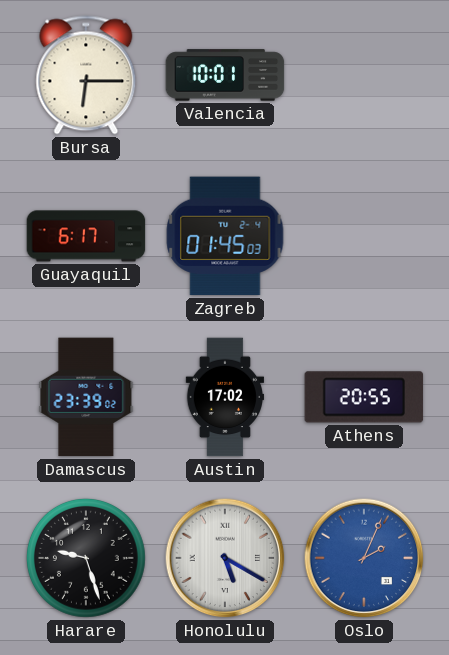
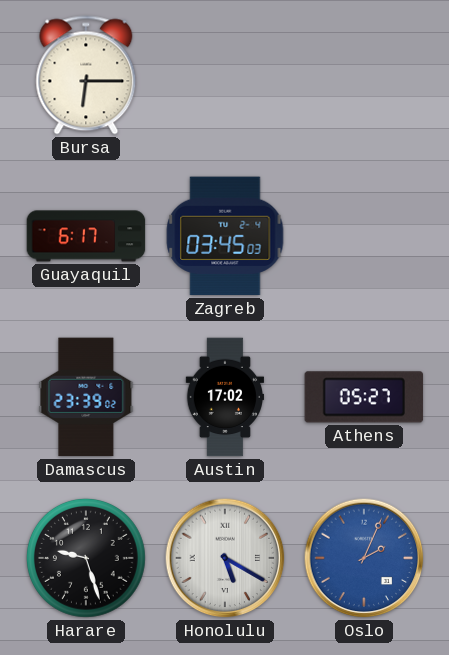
Valencia: 10:01 -> none (225, 75)
Zagreb: 01:45 -> 03:45 (225, 236)
Athens: 20:55 -> 05:27 (364, 397)
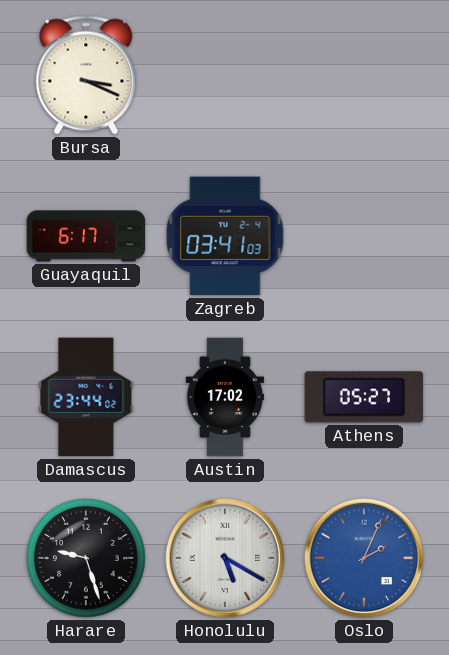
Bursa: 6:15 -> 3:19 (86, 75)
Zagreb: 03:45 -> 03:41 (225, 236)
Damascus: 23:39 -> 23:44 (86, 397)
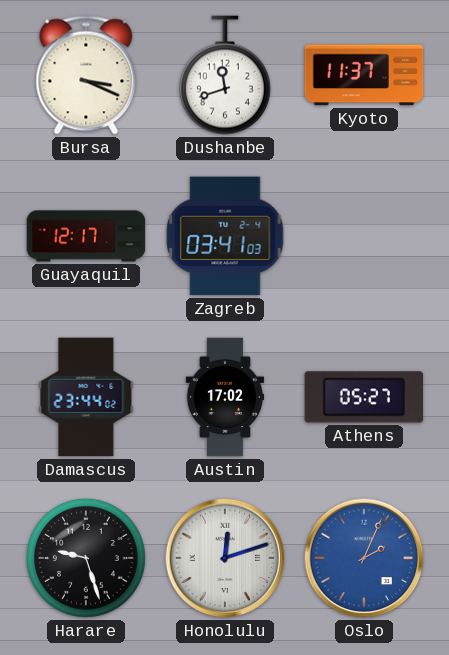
Dushanbe: none -> 11:42 (225, 75)
Kyoto: none -> 11:37 (364, 75)
Guayaquil: 6:17 -> 12:17 (86, 236)
Honolulu: 5:20 -> 12:12 (225, 558)
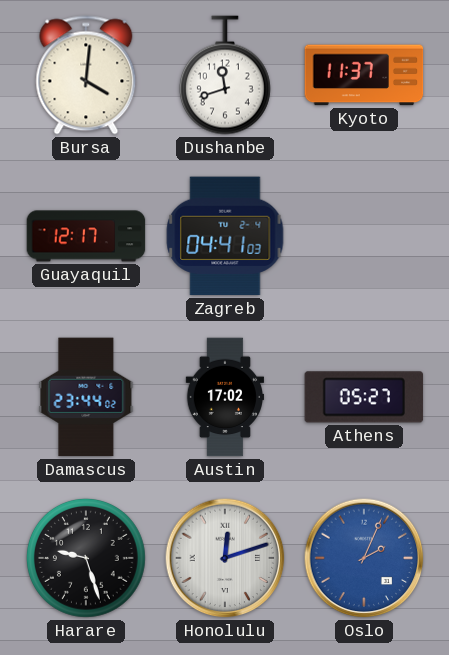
Bursa: 3:19 -> 4:01 (86, 75)
Zagreb: 03:41 -> 04:41 (225, 236)
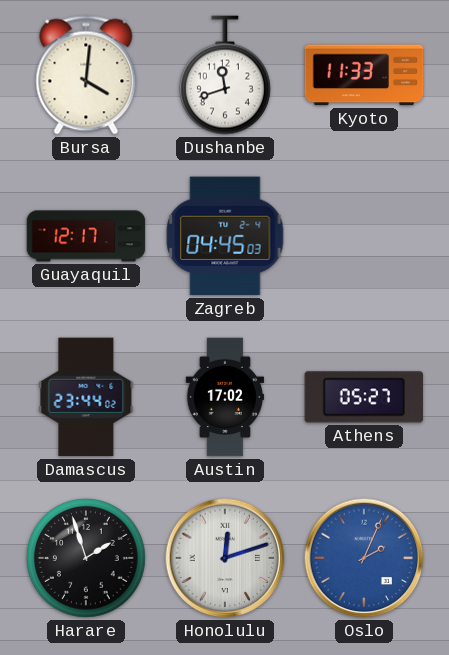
Kyoto: 11:37 -> 11:33 (364, 75)
Zagreb: 04:41 -> 04:45 (225, 236)
Harare: 9:27 -> 1:57 (86, 558)
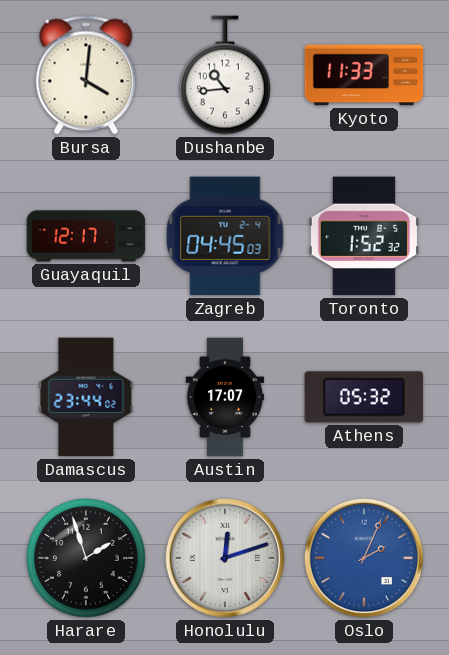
Dushanbe: 11:42 -> 10:44 (225, 75)
Toronto: none -> 1:52 (364, 236)
Austin: 17:02 -> 17:07 (224, 397)
Athens: 05:27 -> 05:32 (364, 397)
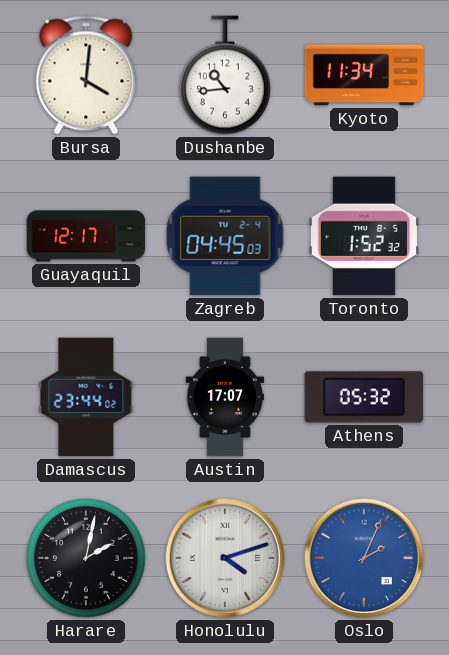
Kyoto: 11:33 -> 11:34 (364, 75)
Harare: 1:57 -> 2:02 (86, 558)
Honolulu: 12:12 -> 4:12 (225, 558)
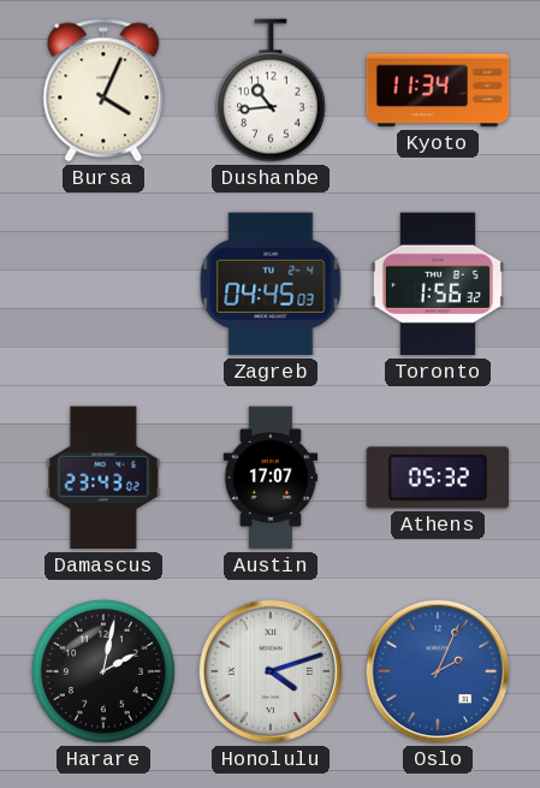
Bursa: 4:01 -> 4:04 (103, 90)
Guayaquil: 12:17 -> none (86, 236)
Toronto: 1:52 -> 1:56 (438, 284)
Damascus: 23:44 -> 23:43 (103, 478)
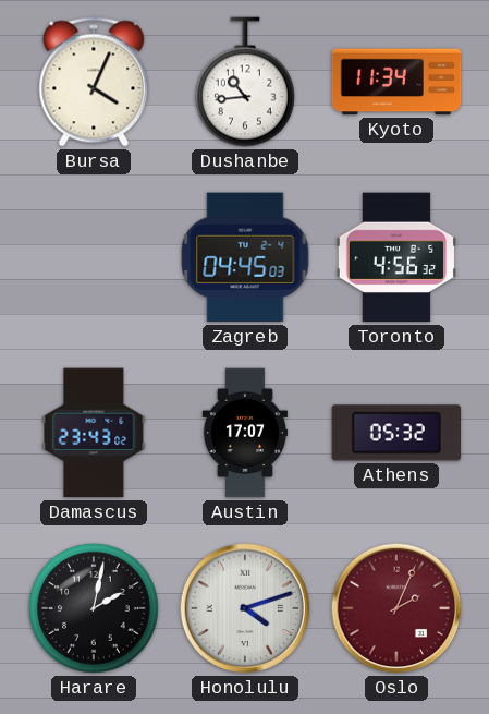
Toronto: 1:56 -> 4:56 (396, 257)
Oslo dial: blue -> burgundy (396, 608)
